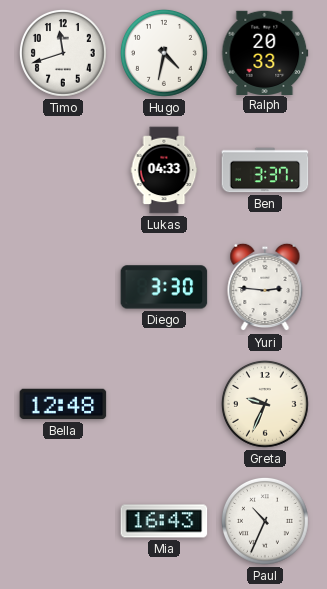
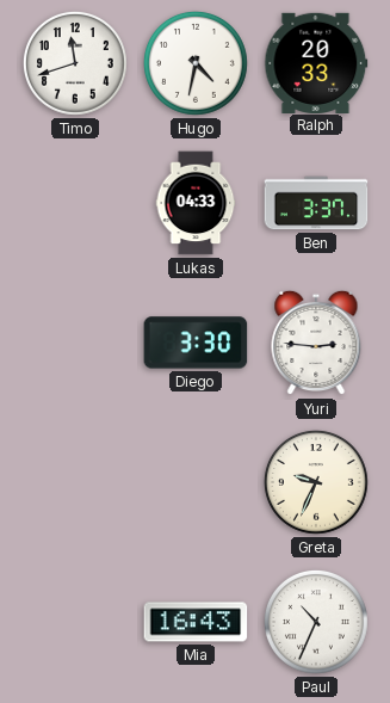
Bella: 12:48 -> none (63, 404)
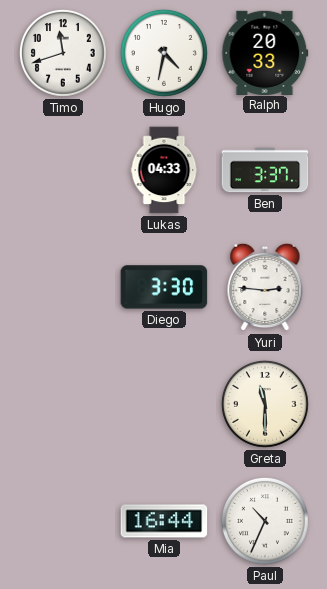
Greta: 9:34 -> 11:30 (265, 404)
Mia: 16:43 -> 16:44 (164, 521)
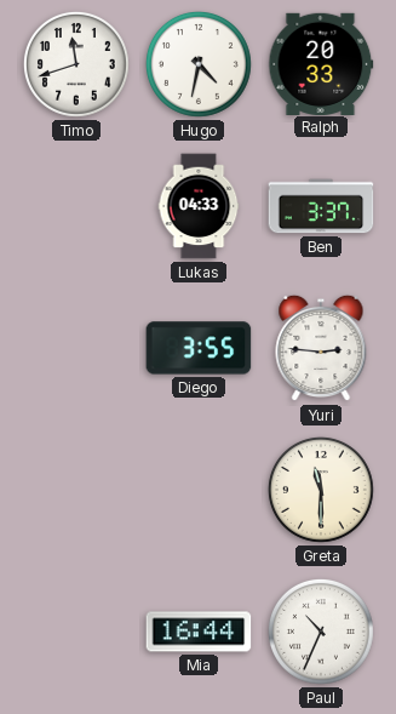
Diego: 3:30 -> 3:55 (199, 348)
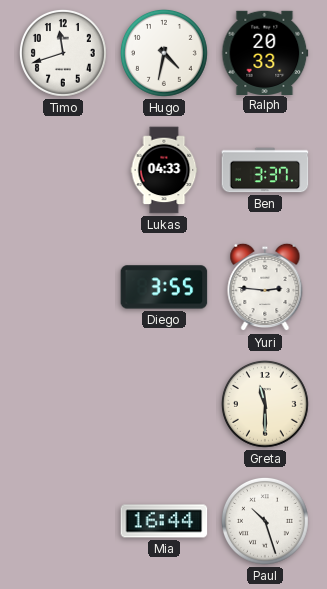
Paul: 10:34 -> 10:27 (265, 521)
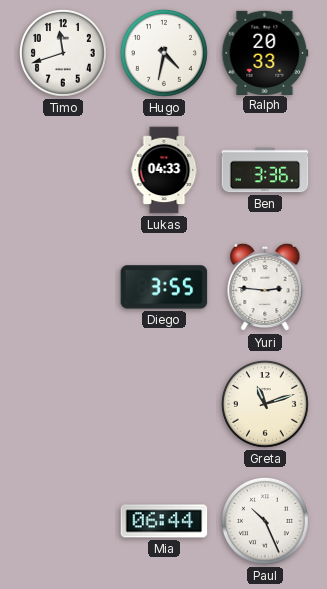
Ben: 3:37 -> 3:36 (265, 170)
Greta: 11:30 -> 11:12 (265, 404)
Mia: 16:44 -> 06:44 (164, 521)
Paul: 10:27 -> 10:26 (265, 521)
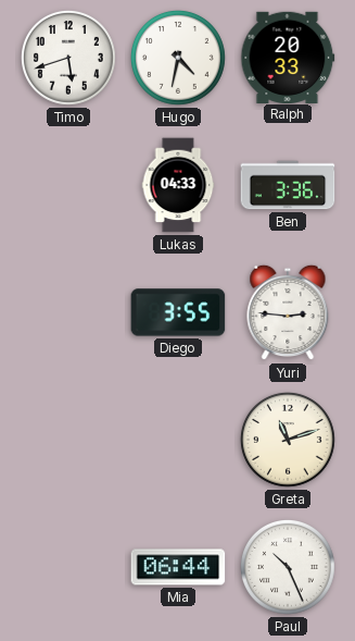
Timo: 11:42 -> 5:42 (68, 58)
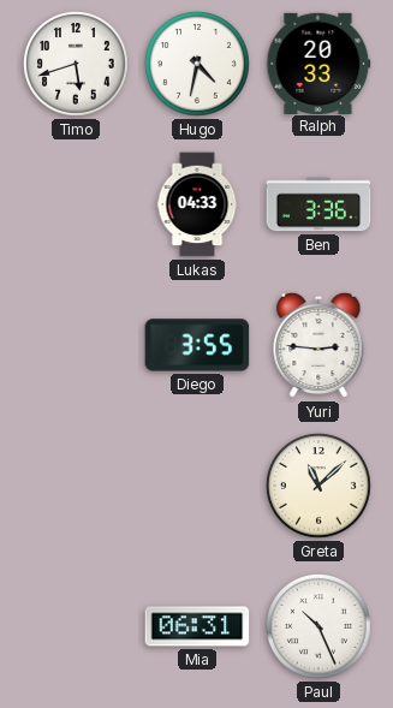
Greta: 11:12 -> 11:08 (318, 486)
Mia: 06:44 -> 06:31 (197, 626)
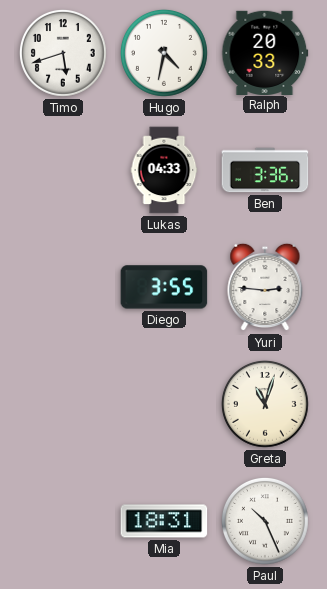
Greta: 11:08 -> 11:03 (265, 404)
Mia: 06:31 -> 18:31 (164, 521)
